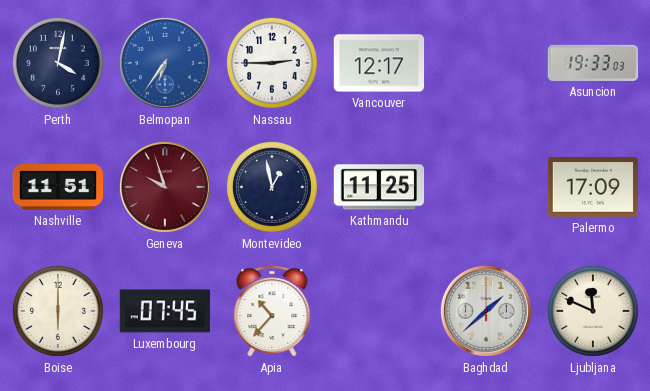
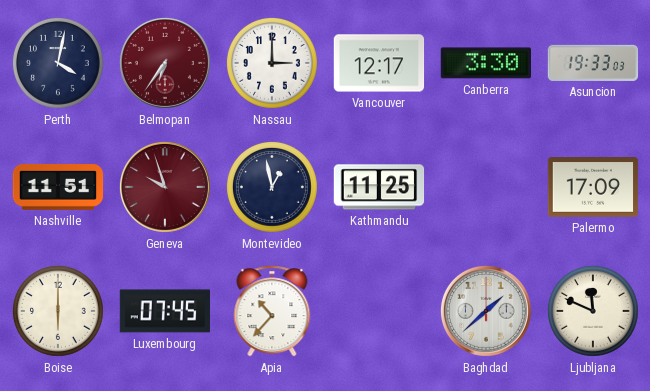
Belmopan dial: blue -> burgundy (165, 63)
Nassau: 2:45 -> 3:00 (272, 63)
Canberra: none -> 3:30 (485, 63)
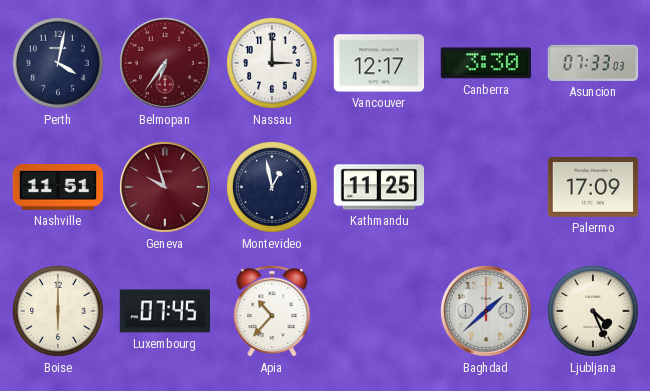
Asuncion: 19:33 -> 07:33 (593, 63)
Ljubljana: 11:49 -> 4:26 (593, 311)
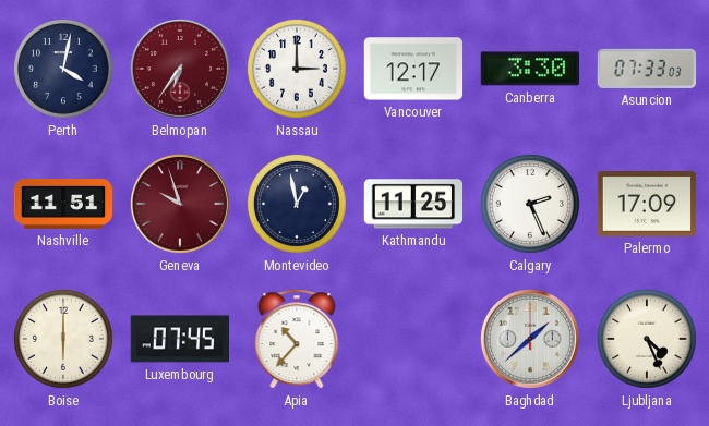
Calgary: none -> 2:26 (530, 204)
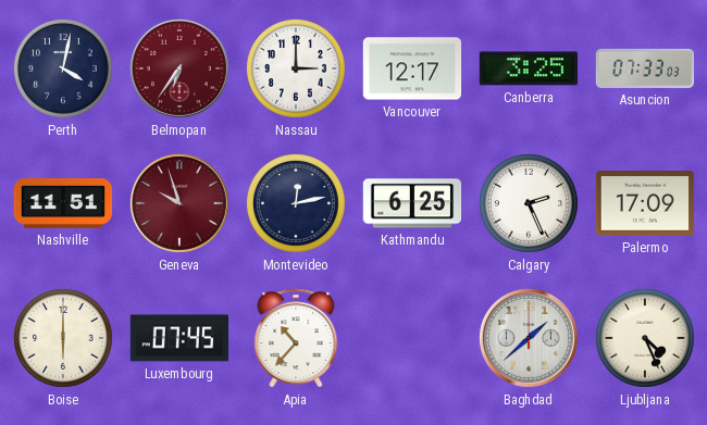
Canberra: 3:30 -> 3:25 (528, 68)
Montevideo: 12:58 -> 12:13 (296, 203)
Kathmandu: 11:25 -> 6:25 (412, 203)
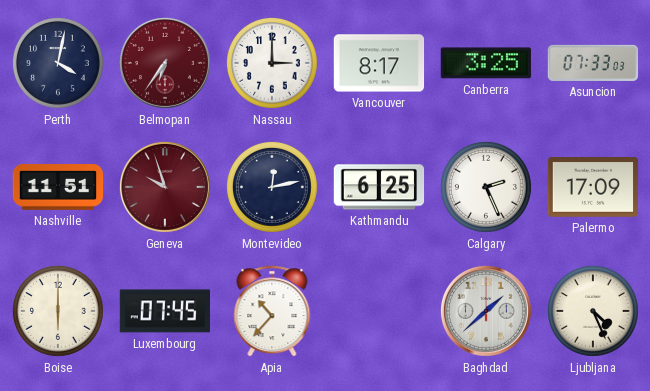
Vancouver: 12:17 -> 8:17 (379, 63)
